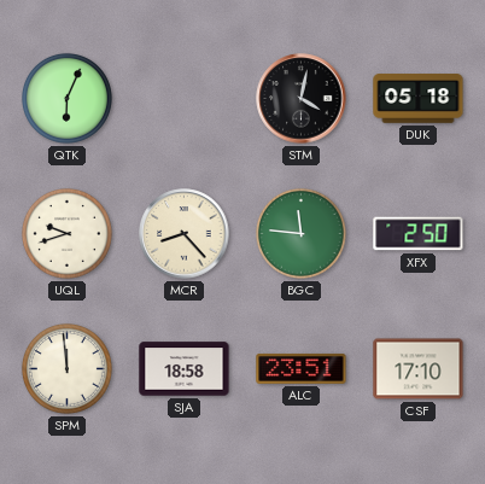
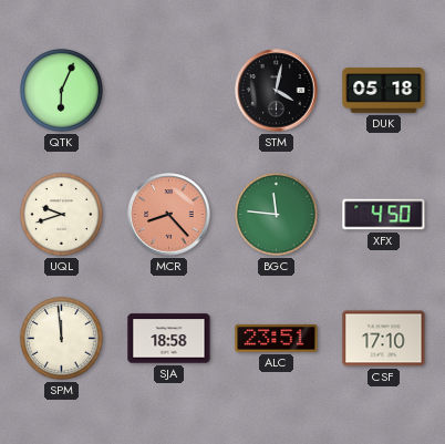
MCR dial: cream -> salmon (169, 215)
XFX: 2:50 -> 4:50 (384, 215)
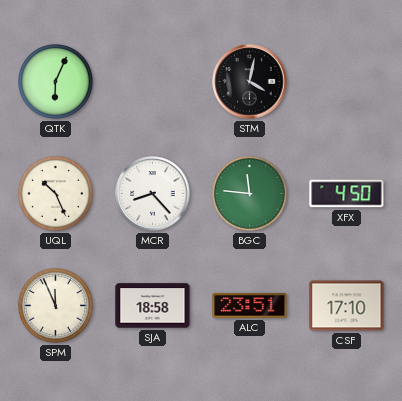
DUK: 05:18 -> none (384, 91)
UQL: 9:42 -> 10:26 (55, 193)
MCR dial: salmon -> white (153, 194)
SPM: 11:59 -> 11:56 (55, 305)
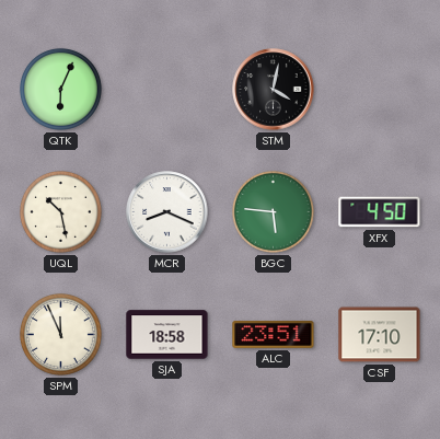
UQL: 10:26 -> 10:28 (60, 211)
MCR: 8:23 -> 8:19 (167, 212)
BGC: 11:46 -> 5:46 (273, 211)
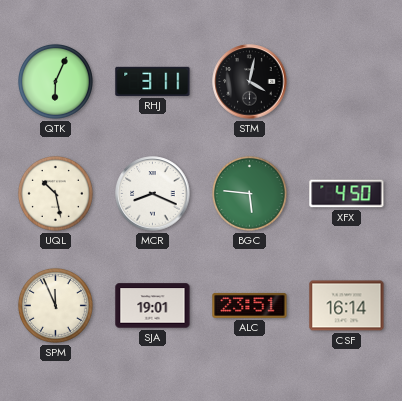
RHJ: none -> 3:11 (153, 81)
SJA: 18:58 -> 19:01 (153, 306)
CSF: 17:10 -> 16:14 (347, 306)
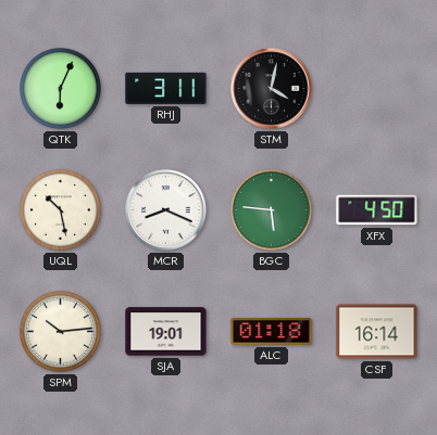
SPM: 11:56 -> 10:14 (60, 331)
ALC: 23:51 -> 01:18 (272, 331)
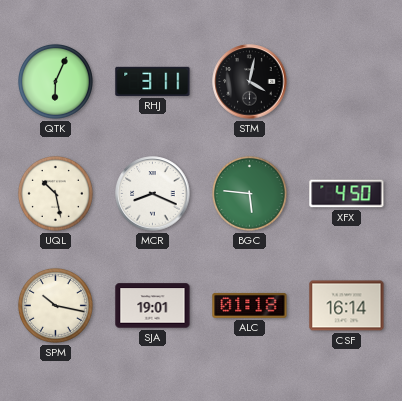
SPM: 10:14 -> 10:17 (55, 305)
